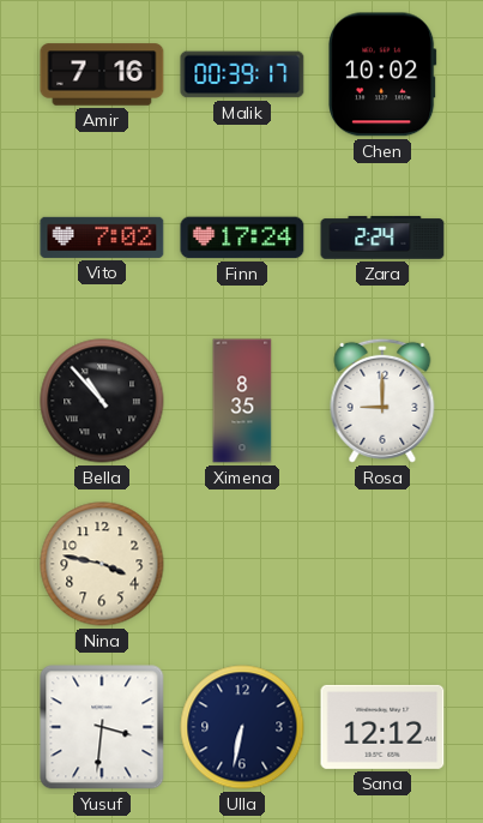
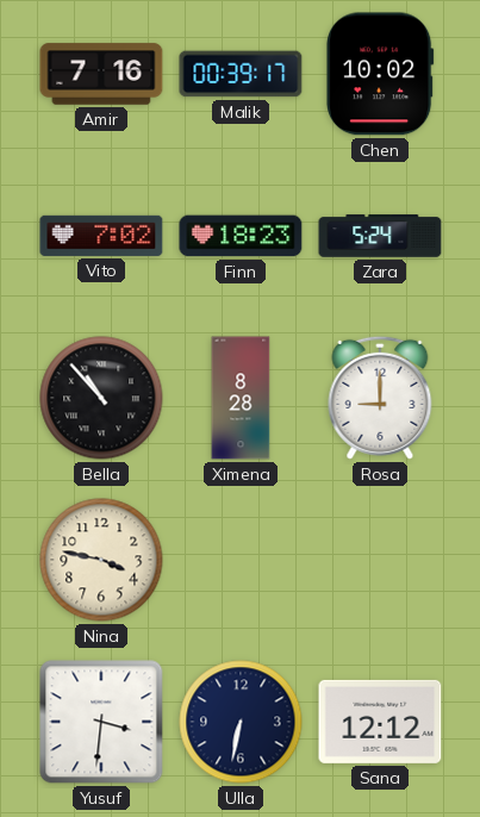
Finn: 17:24 -> 18:23 (241, 236)
Zara: 2:24 -> 5:24 (380, 236)
Ximena: 8:35 -> 8:28 (241, 398)
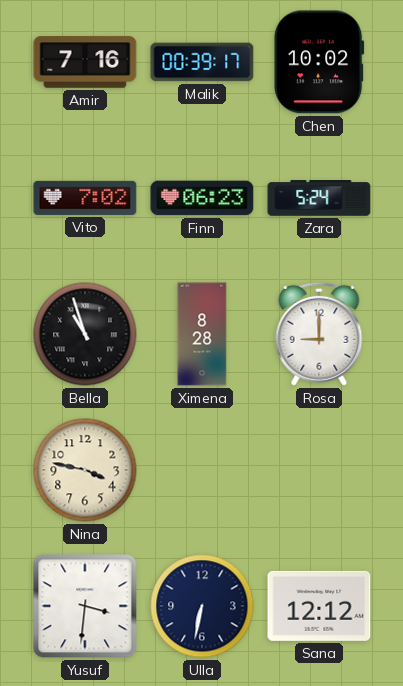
Finn: 18:23 -> 06:23 (202, 198)
Bella: 10:53 -> 10:57 (85, 334)
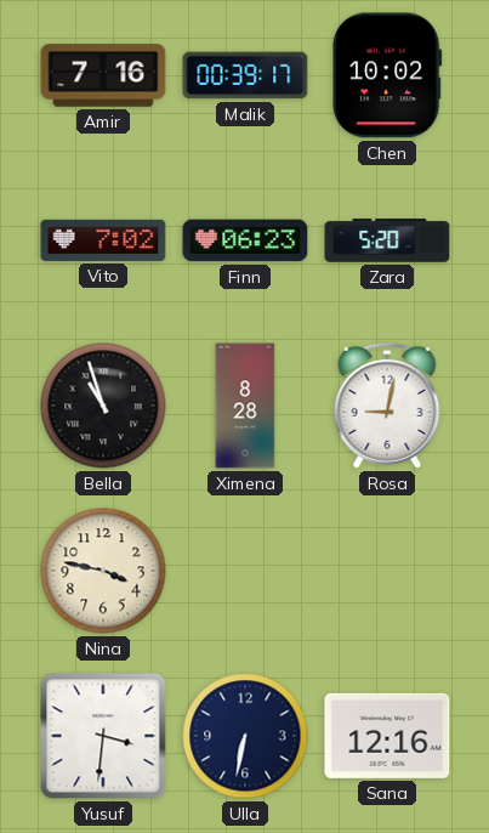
Zara: 5:24 -> 5:20 (387, 240)
Rosa: 9:00 -> 9:02 (387, 406)
Sana: 12:12 -> 12:16 (387, 736)
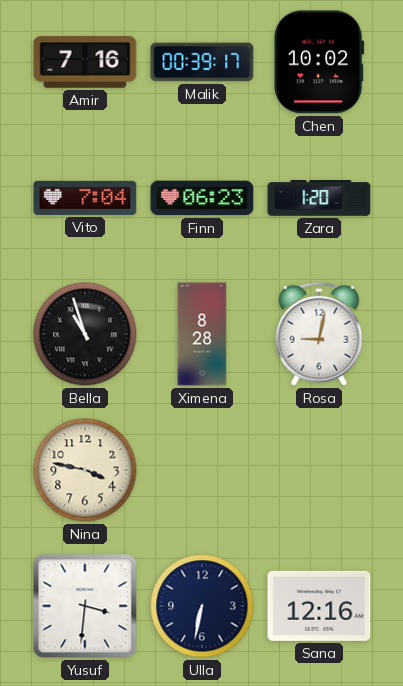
Vito: 7:02 -> 7:04 (85, 198)
Zara: 5:20 -> 1:20 (319, 198)
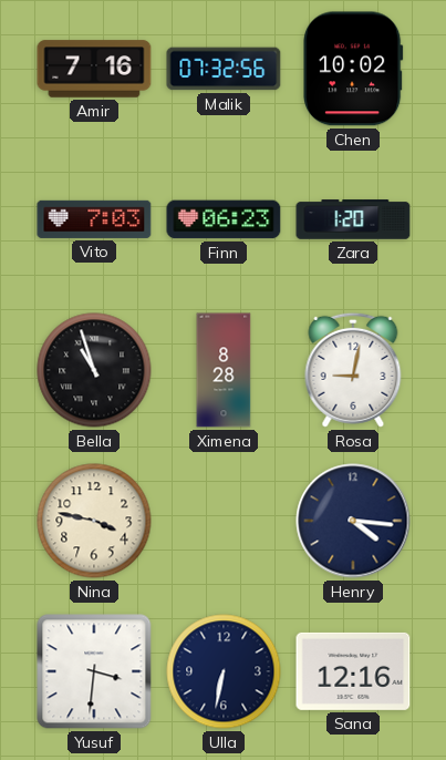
Malik: 00:39 -> 07:32 (224, 69)
Vito: 7:04 -> 7:03 (94, 219)
Henry: none -> 4:16 (353, 521)
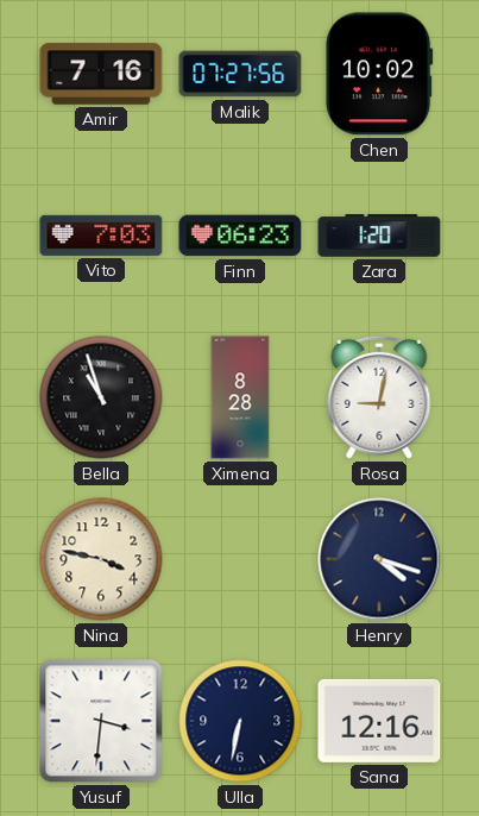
Malik: 07:32 -> 07:27 (240, 74)
Henry: 4:16 -> 4:18 (379, 559)
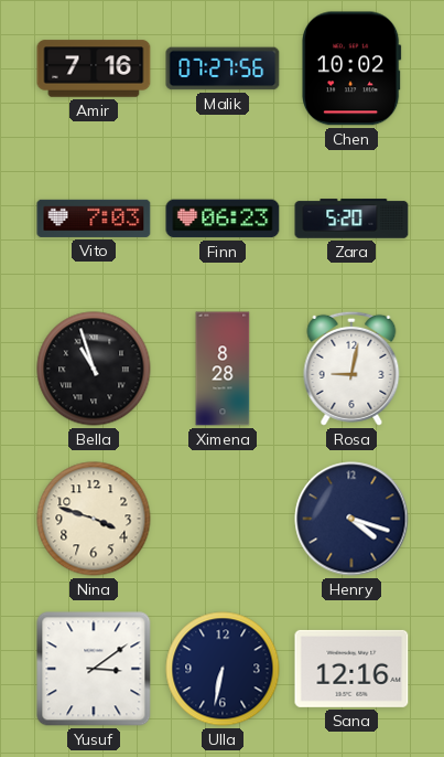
Zara: 1:20 -> 5:20 (351, 218)
Nina: 3:47 -> 3:48 (94, 519)
Yusuf: 3:31 -> 3:09 (94, 669)
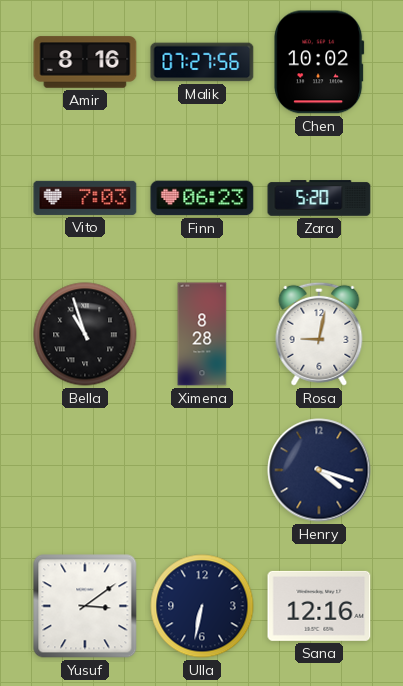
Amir: 7:16 -> 8:16 (85, 62)
Nina: 3:48 -> none (94, 519)
